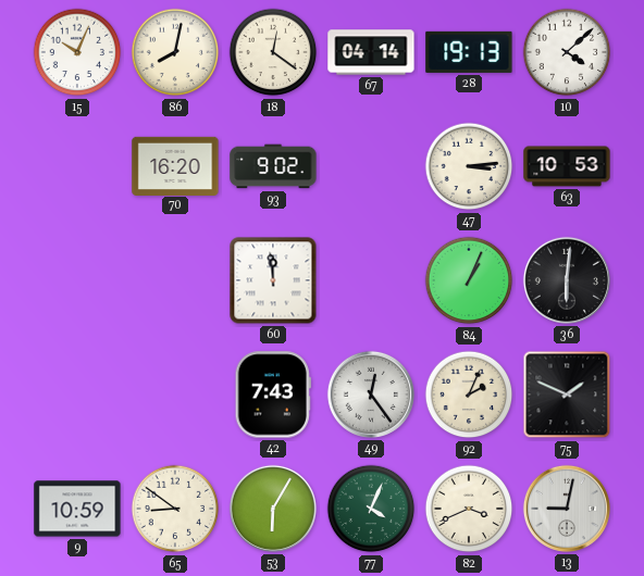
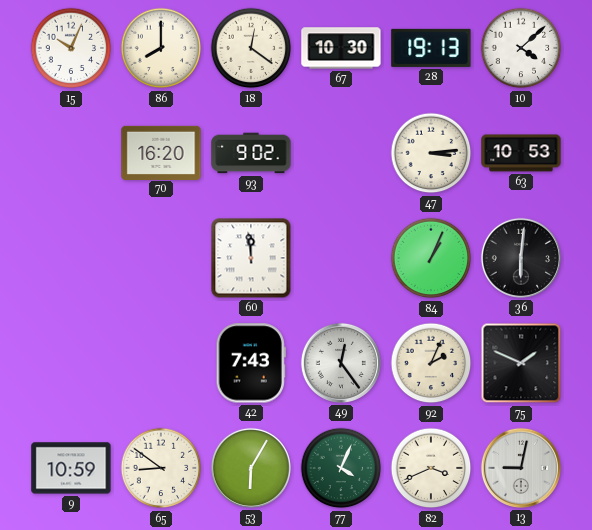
86: 8:02 -> 8:00 (161, 48)
67: 04:14 -> 10:30 (341, 48)
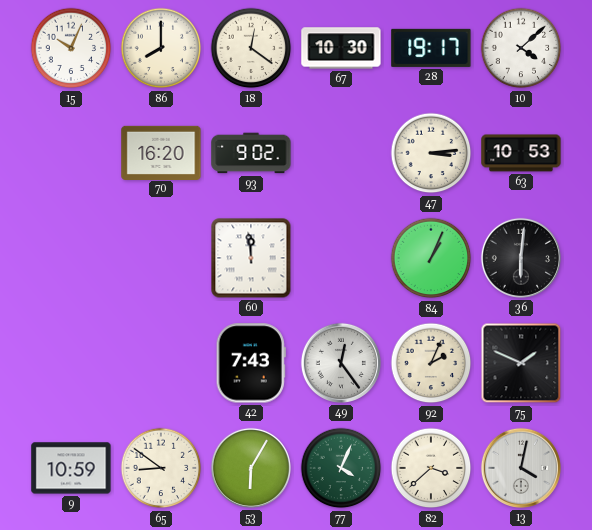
28: 19:13 -> 19:17 (431, 48)
82: 3:41 -> 3:38 (431, 468)
13: 9:02 -> 4:02 (521, 468)
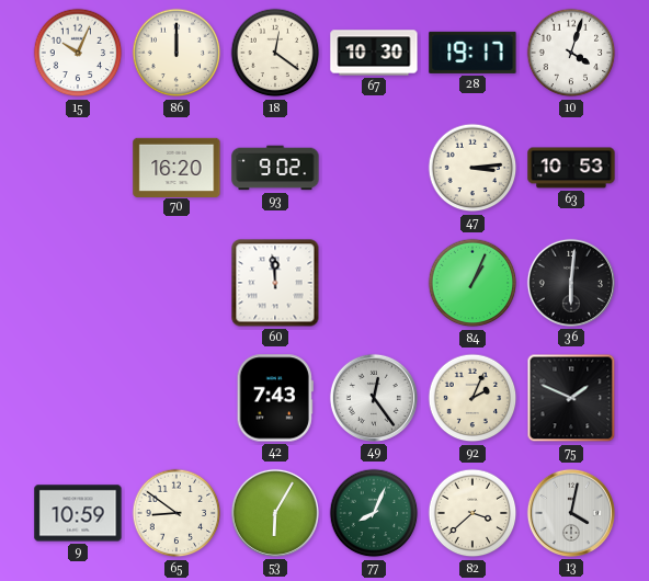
86: 8:00 -> 12:00 (177, 53)
10: 4:08 -> 4:03 (571, 53)
77: 4:04 -> 8:04 (374, 513)
